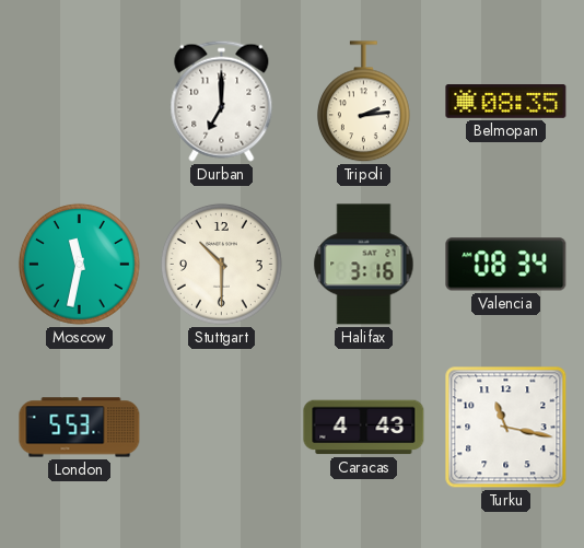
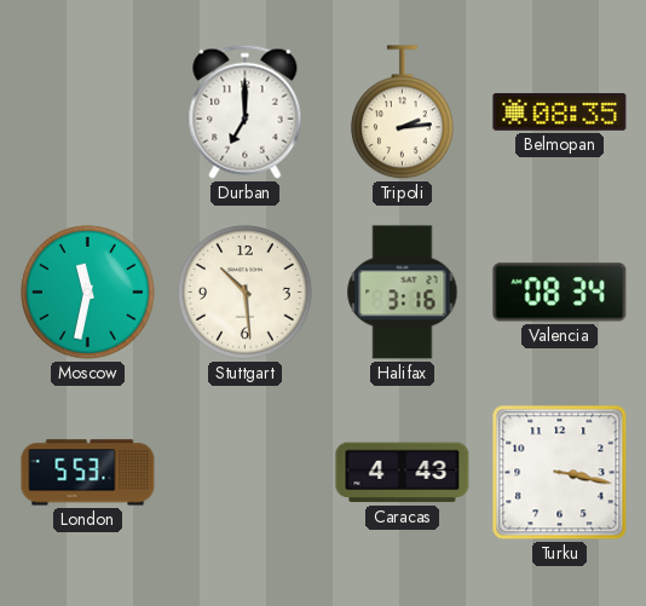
Stuttgart: 10:30 -> 10:29 (246, 293)
Turku: 11:17 -> 3:17 (560, 473)
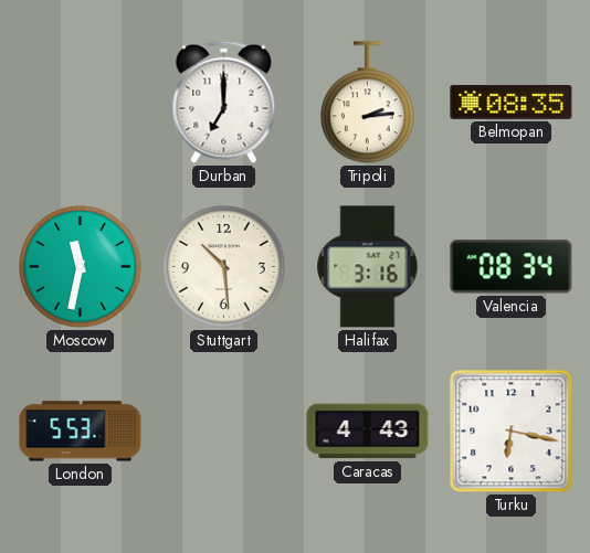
Turku: 3:17 -> 6:17 (512, 432)
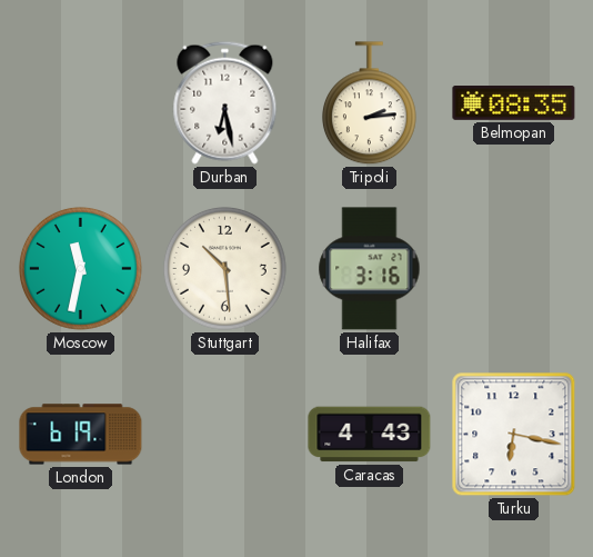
Durban: 7:00 -> 6:28 (225, 102)
Valencia: 08:34 -> none (512, 267)
London: 5:53 -> 6:19 (81, 435)
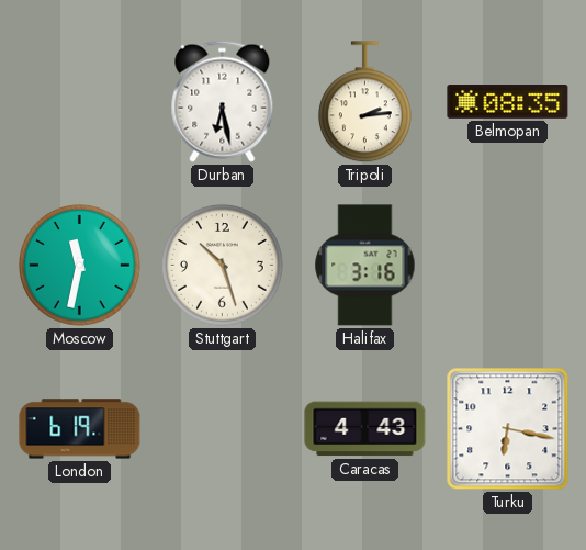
Stuttgart: 10:29 -> 10:27 (223, 266)
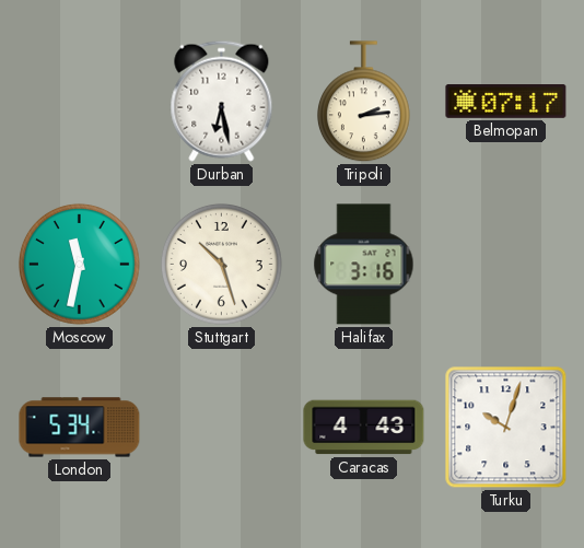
Belmopan: 08:35 -> 07:17 (506, 102)
London: 6:19 -> 5:34 (80, 428)
Turku: 6:17 -> 10:03 (506, 428)
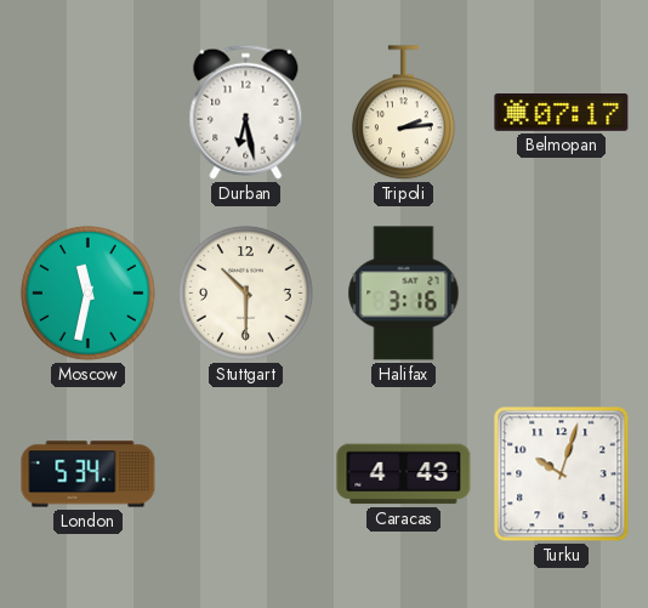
Stuttgart: 10:27 -> 10:30 (246, 294)
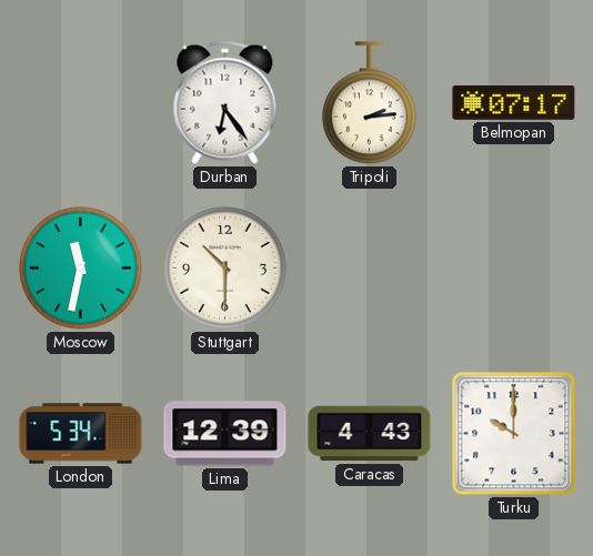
Durban: 6:28 -> 6:24 (225, 102)
Halifax: 3:16 -> none (404, 294)
Lima: none -> 12:39 (225, 434)
Turku: 10:03 -> 10:00 (514, 434)
